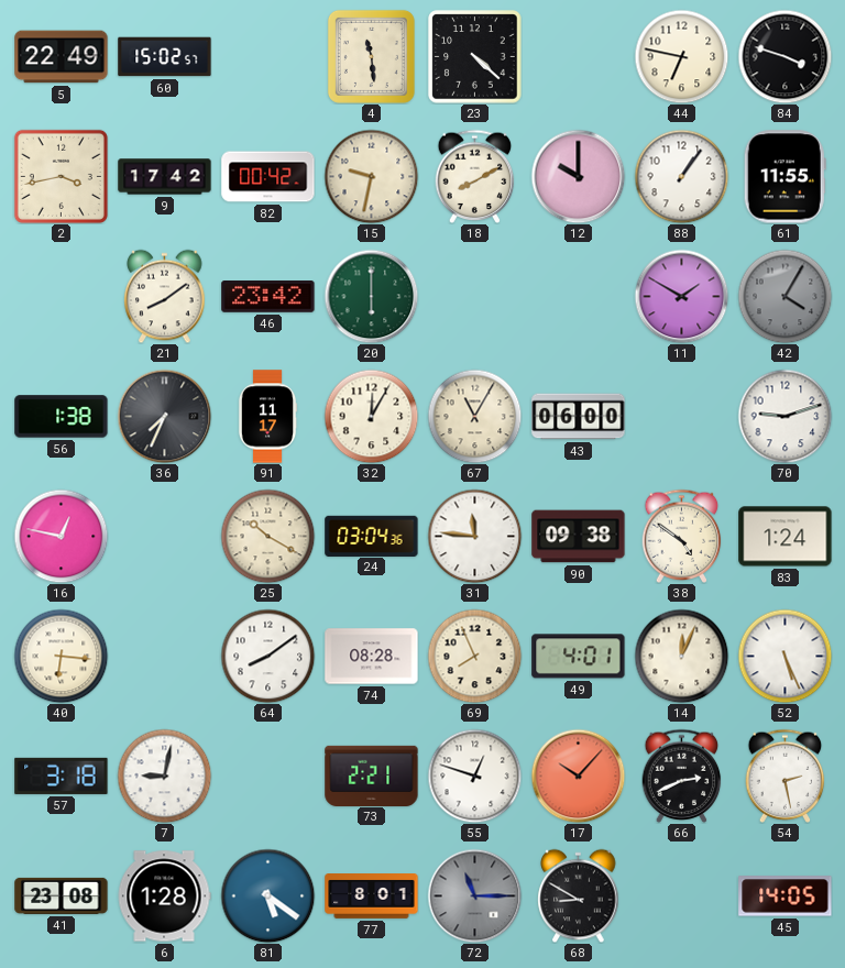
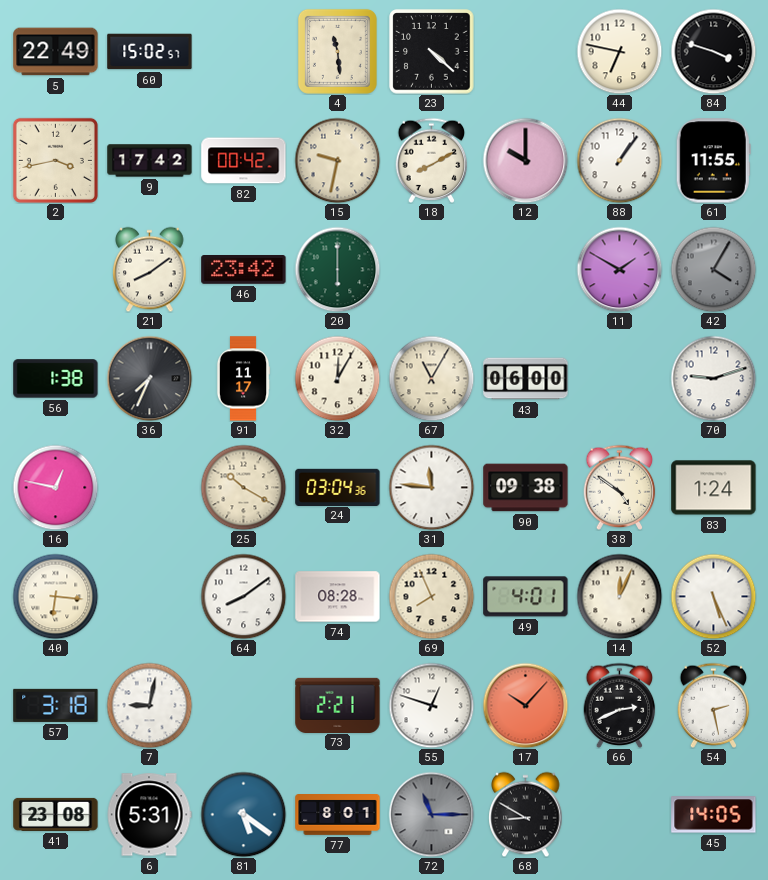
6: 1:28 -> 5:31 (149, 815)
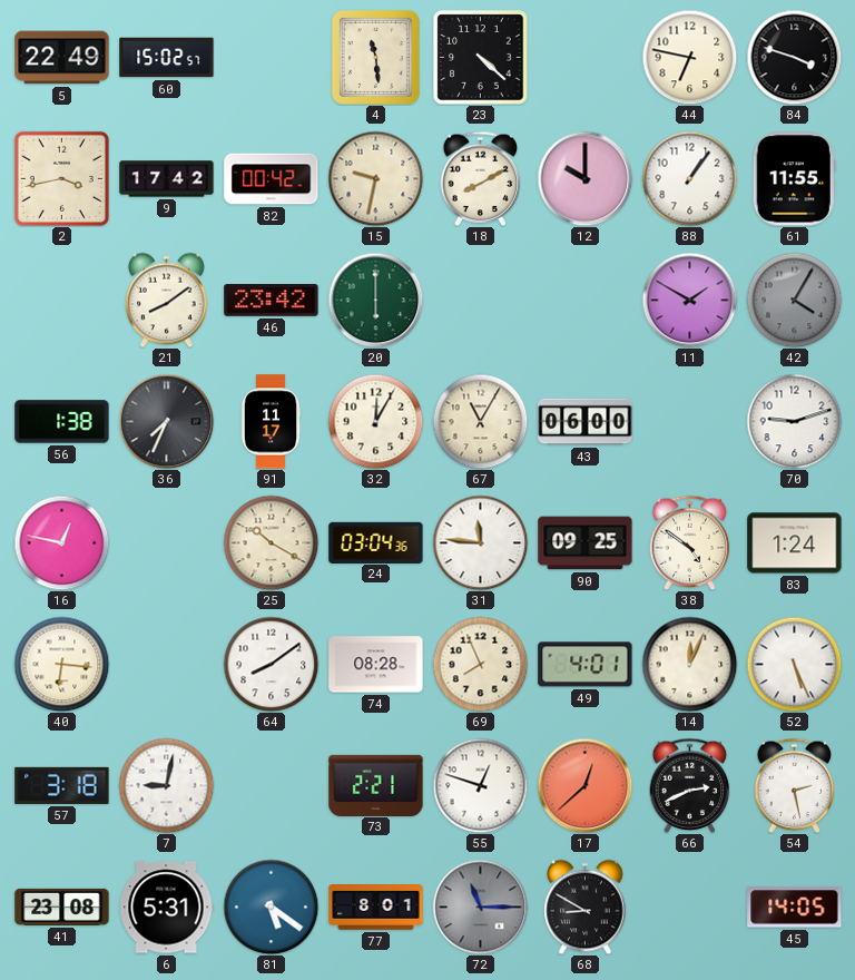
90: 09:38 -> 09:25 (586, 543)
17: 10:07 -> 12:38 (584, 785)
